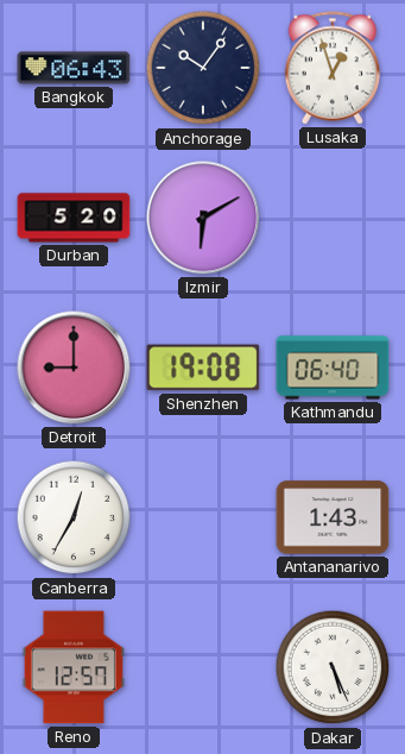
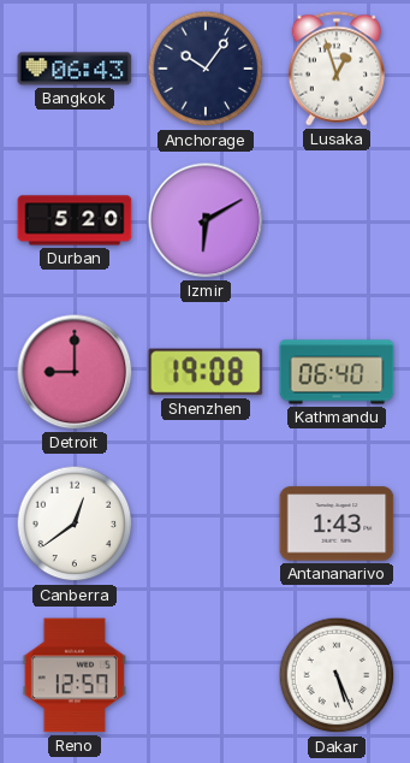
Canberra: 12:35 -> 12:39 (75, 524)
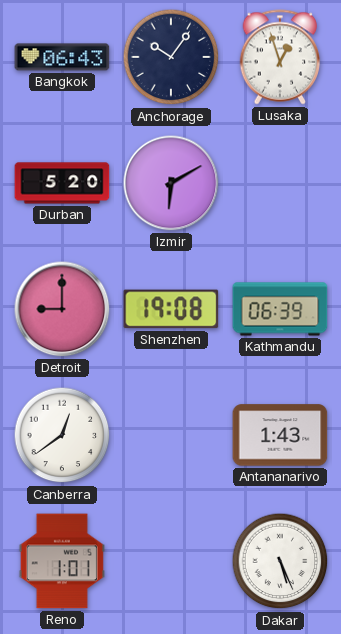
Kathmandu: 06:40 -> 06:39 (280, 309)
Reno: 12:57 -> 1:01 (62, 561)
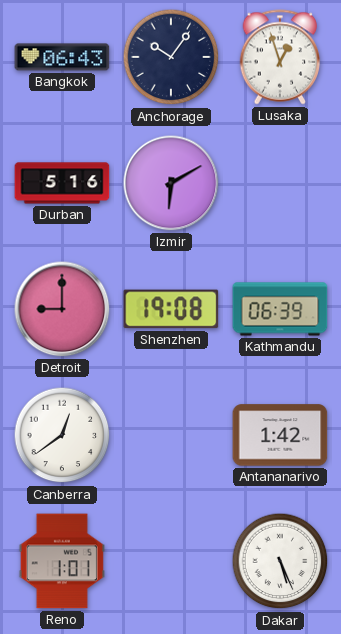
Durban: 5:20 -> 5:16 (62, 183)
Antananarivo: 1:43 -> 1:42 (280, 435)
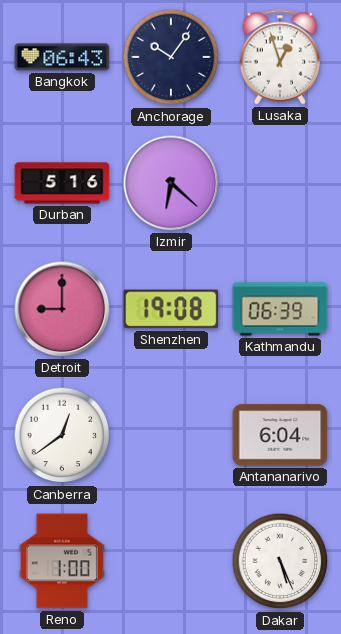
Izmir: 6:10 -> 6:22 (171, 183)
Antananarivo: 1:42 -> 6:04 (280, 435)
Reno: 1:01 -> 1:00 (62, 561)
